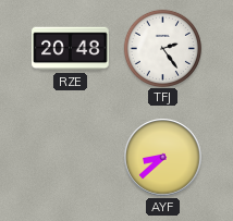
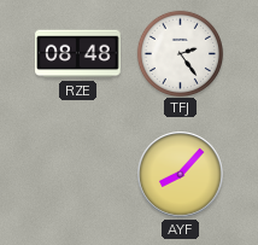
RZE: 20:48 -> 08:48 (78, 54)
AYF: 8:38 -> 8:07 (181, 175)
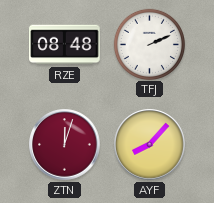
TFJ: 2:24 -> 2:11 (149, 44)
ZTN: none -> 12:03 (65, 145)
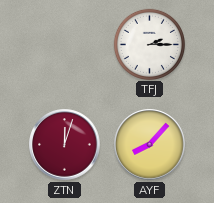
RZE: 08:48 -> none (65, 45)
TFJ: 2:11 -> 2:15 (149, 44)
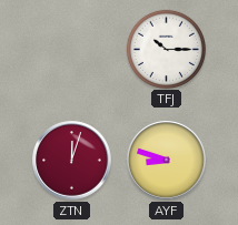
TFJ: 2:15 -> 10:15 (166, 49)
AYF: 8:07 -> 8:48 (167, 161)
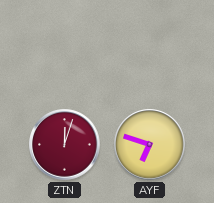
TFJ: 10:15 -> none (166, 49)
AYF: 8:48 -> 6:48 (150, 145)
